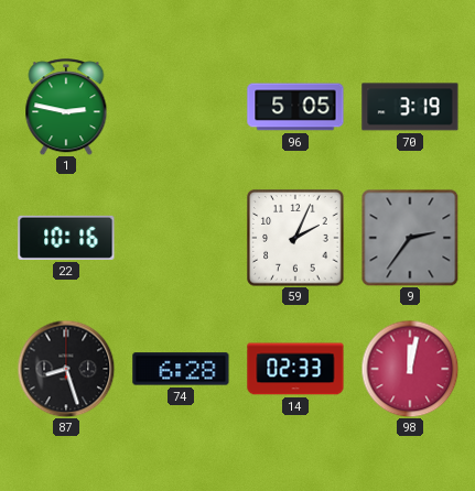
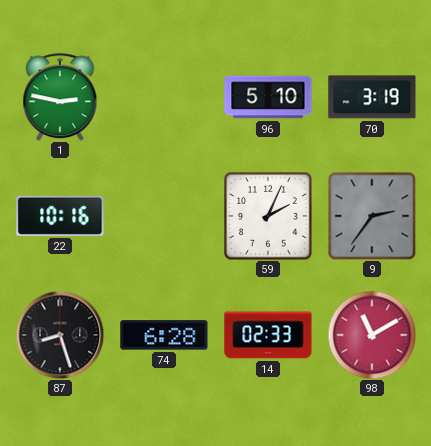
96: 5:05 -> 5:10 (268, 97)
98: 12:02 -> 11:10 (372, 335)
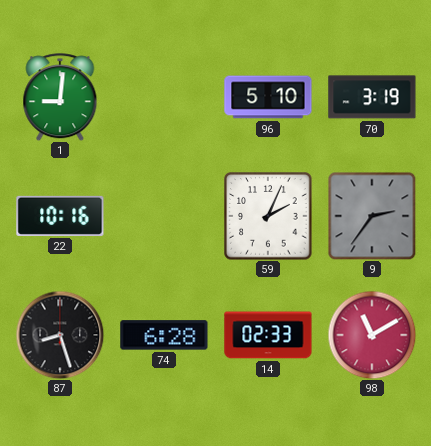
1: 2:47 -> 9:01 (60, 97)
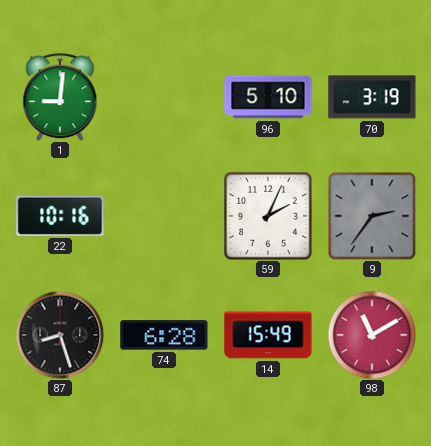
14: 02:33 -> 15:49 (268, 335)
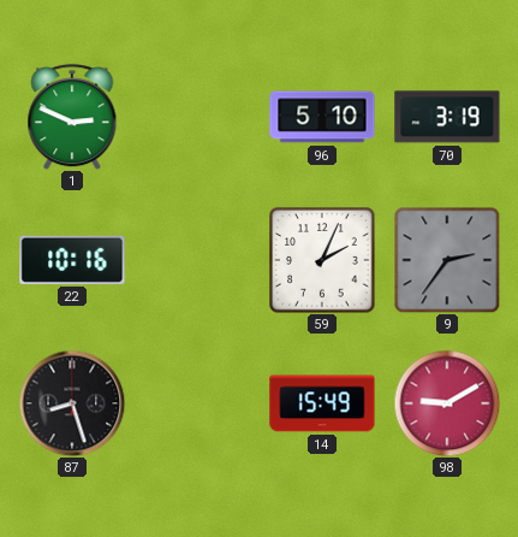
1: 9:01 -> 2:49 (72, 117)
74: 6:28 -> none (164, 335)
98: 11:10 -> 9:10 (447, 403)
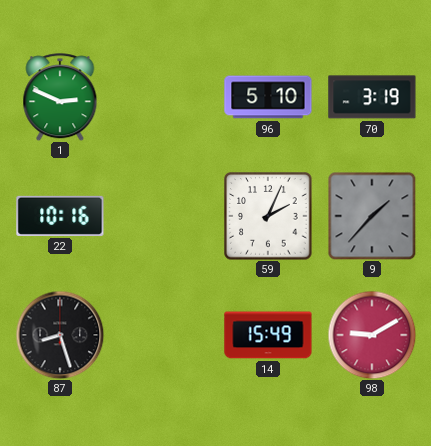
9: 2:36 -> 1:37 (372, 216)
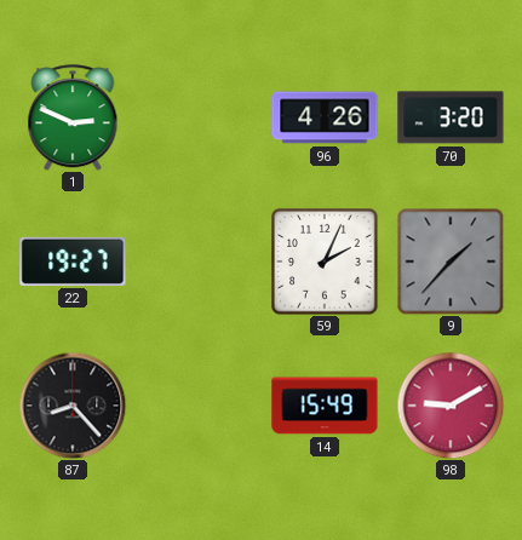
96: 5:10 -> 4:26 (325, 117)
70: 3:19 -> 3:20 (451, 117)
22: 10:16 -> 19:27 (73, 262)
87: 8:27 -> 8:23 (73, 406)
